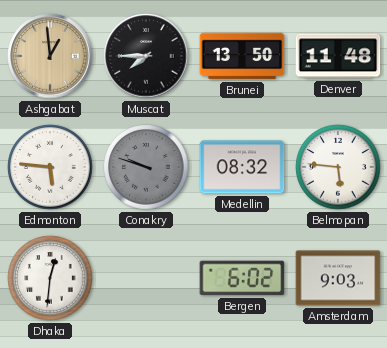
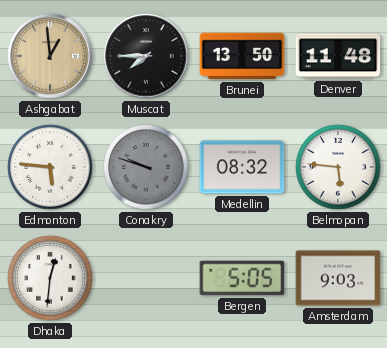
Bergen: 6:02 -> 5:05 (242, 278)
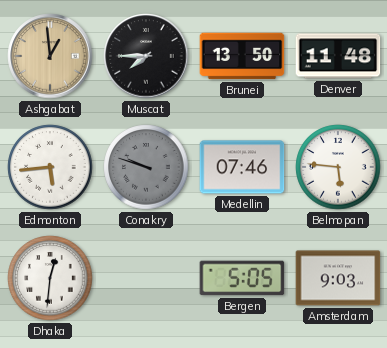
Edmonton: 5:46 -> 5:44 (50, 167)
Medellin: 08:32 -> 07:46 (242, 167)
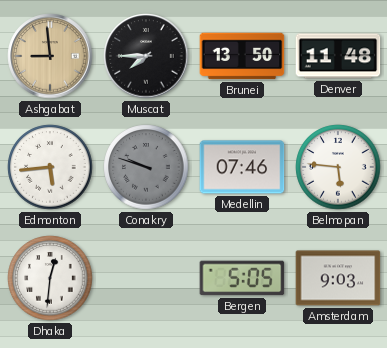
Ashgabat: 12:59 -> 8:59 (50, 56)
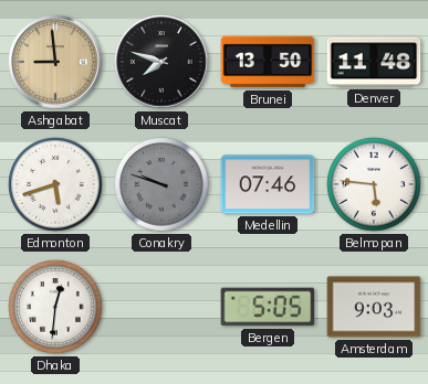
Muscat: 7:45 -> 7:48 (161, 62)
Edmonton: 5:44 -> 5:42 (55, 184)
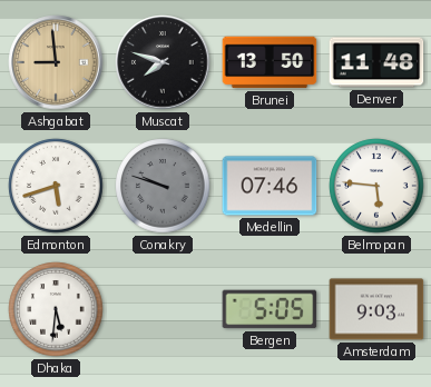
Dhaka: 12:31 -> 5:31 (56, 309)
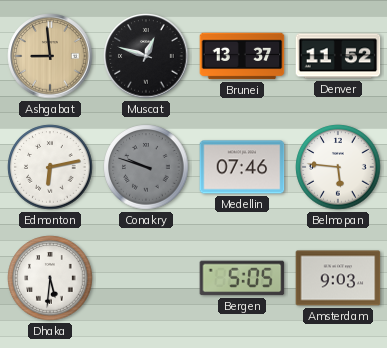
Muscat: 7:48 -> 12:48 (146, 56)
Brunei: 13:50 -> 13:37 (242, 56)
Denver: 11:48 -> 11:52 (338, 56)
Edmonton: 5:42 -> 6:13 (50, 167)
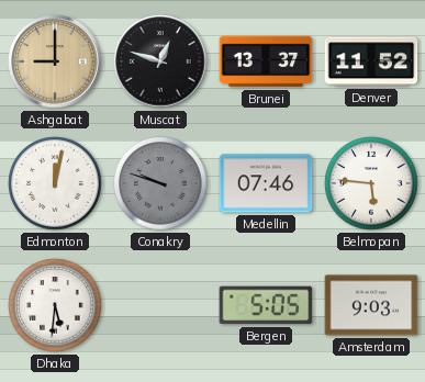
Ashgabat: 8:59 -> 9:00 (55, 61)
Edmonton: 6:13 -> 12:02 (55, 183)
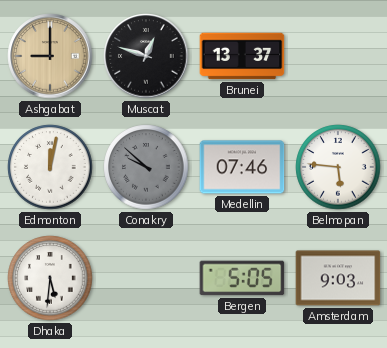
Denver: 11:52 -> none (371, 61)
Conakry: 9:48 -> 9:52 (146, 167)
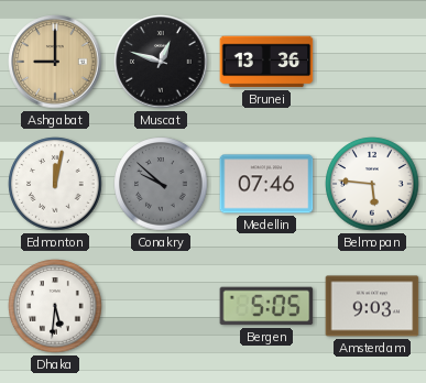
Brunei: 13:37 -> 13:36 (266, 62)
